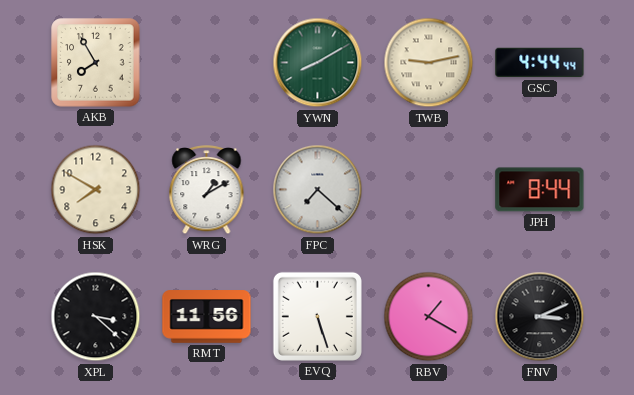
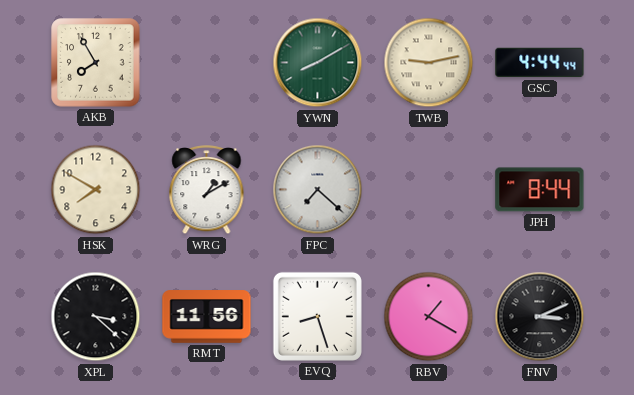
EVQ: 5:27 -> 8:27 (317, 316)
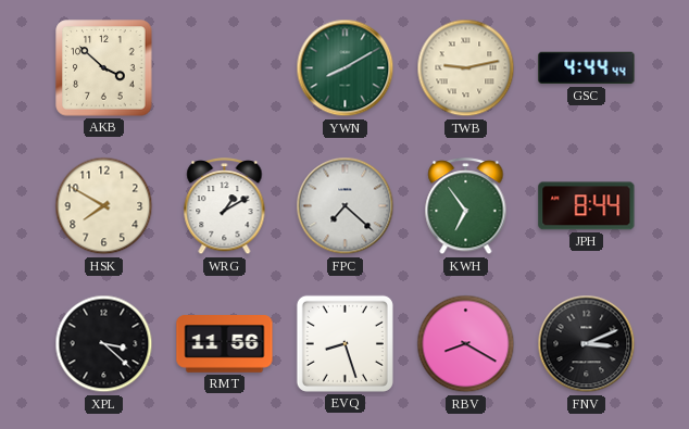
AKB: 7:55 -> 3:52 (104, 68)
KWH: none -> 6:54 (466, 206)
RBV: 1:20 -> 8:20 (466, 344)
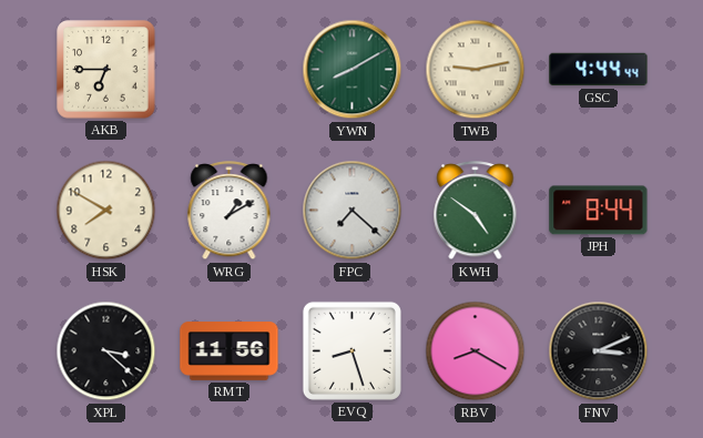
AKB: 3:52 -> 6:45 (106, 70)
KWH: 6:54 -> 4:51 (476, 211)
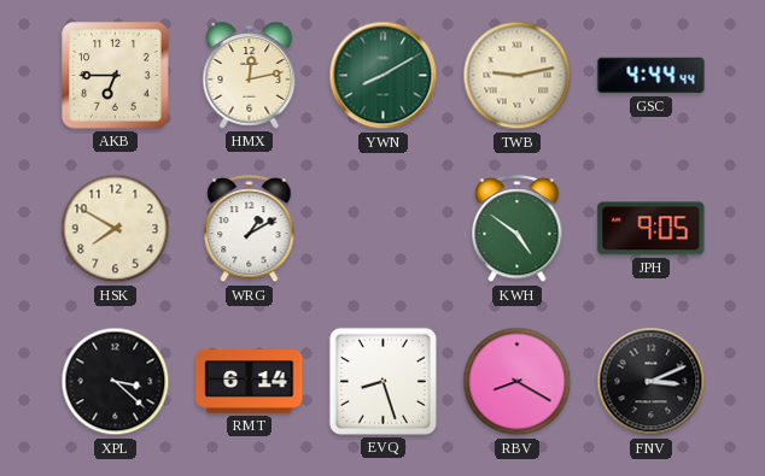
HMX: none -> 12:13 (250, 76)
FPC: 7:22 -> none (353, 211)
JPH: 8:44 -> 9:05 (652, 229)
RMT: 11:56 -> 6:14 (250, 382)
